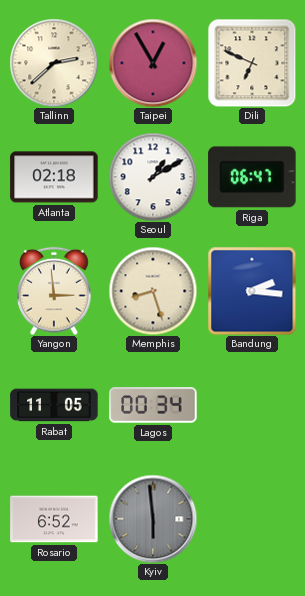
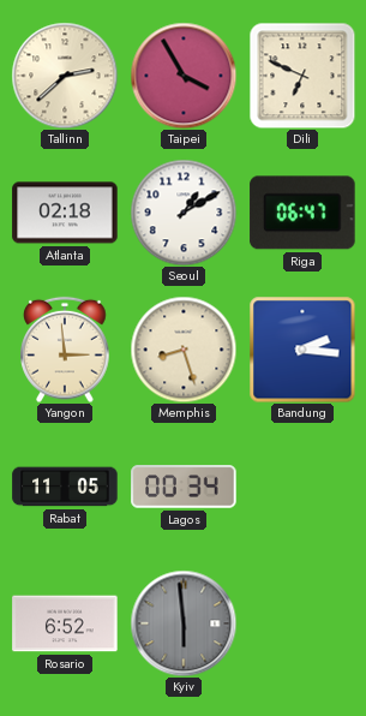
Taipei: 12:55 -> 3:55 (184, 76)
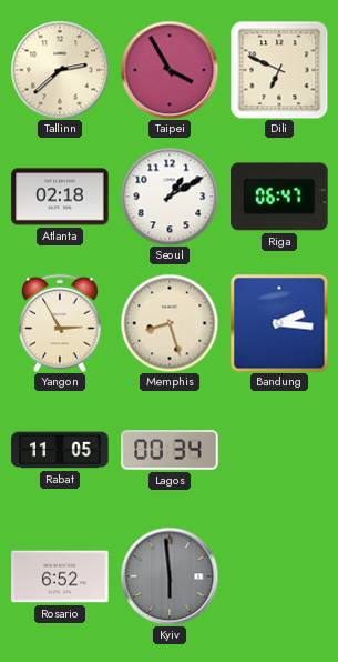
Yangon: 2:59 -> 2:55 (60, 323)
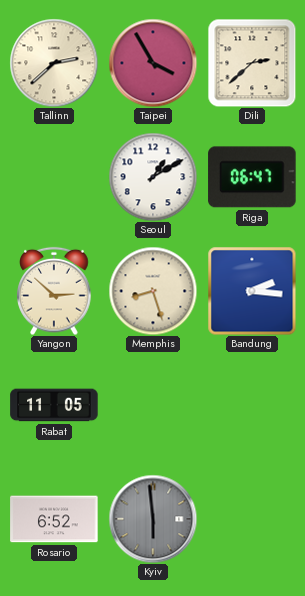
Dili: 6:49 -> 2:38 (252, 63)
Atlanta: 02:18 -> none (60, 197)
Yangon: 2:55 -> 2:52 (54, 291)
Lagos: 00:34 -> none (170, 450)
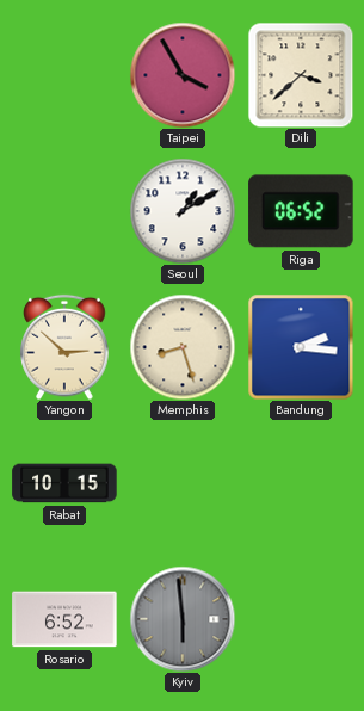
Tallinn: 2:38 -> none (54, 63)
Dili: 2:38 -> 3:38 (301, 75)
Riga: 06:47 -> 06:52 (301, 211)
Rabat: 11:05 -> 10:15 (64, 483)
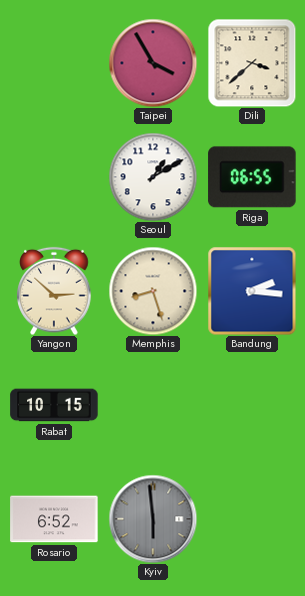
Riga: 06:52 -> 06:55 (252, 177)
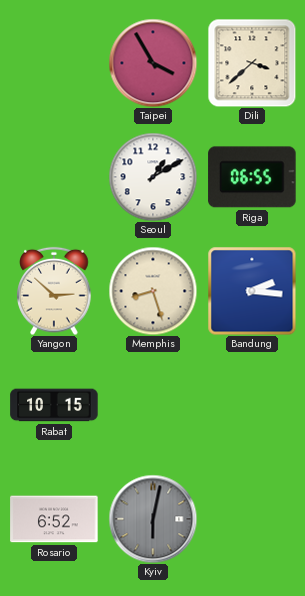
Kyiv: 5:59 -> 6:02 (153, 519)
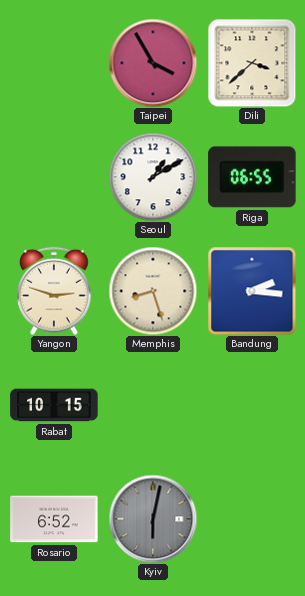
Yangon: 2:52 -> 2:48 (54, 291)
